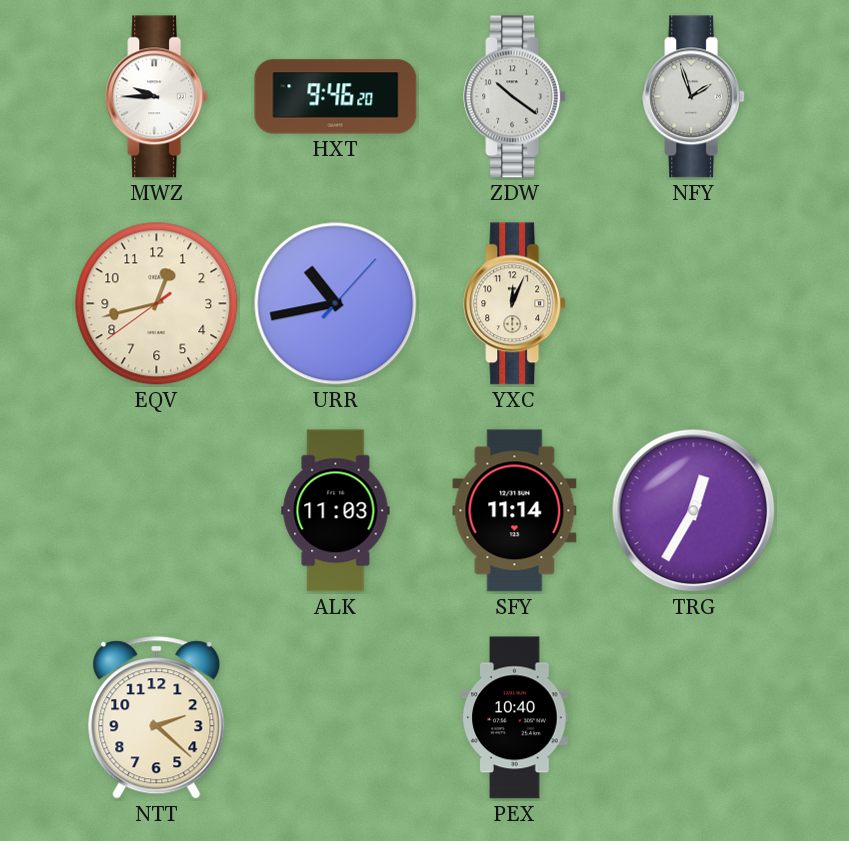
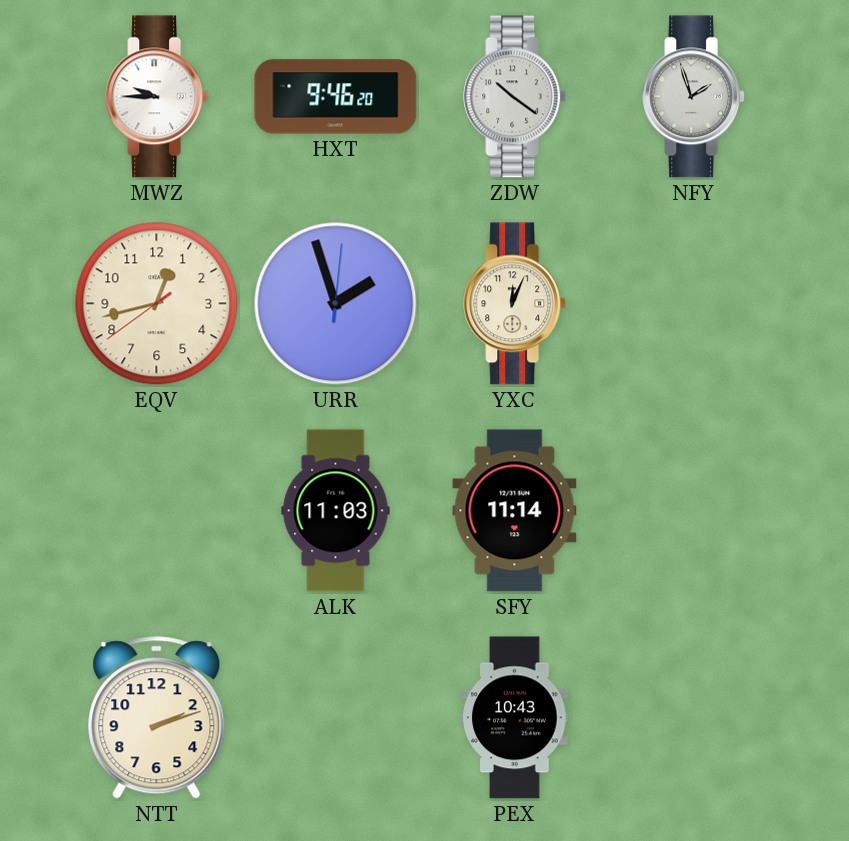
URR: 10:43 -> 1:57 (336, 304)
TRG: 12:35 -> none (694, 511)
NTT: 2:22 -> 2:12 (157, 718)
PEX: 10:40 -> 10:43 (515, 718)
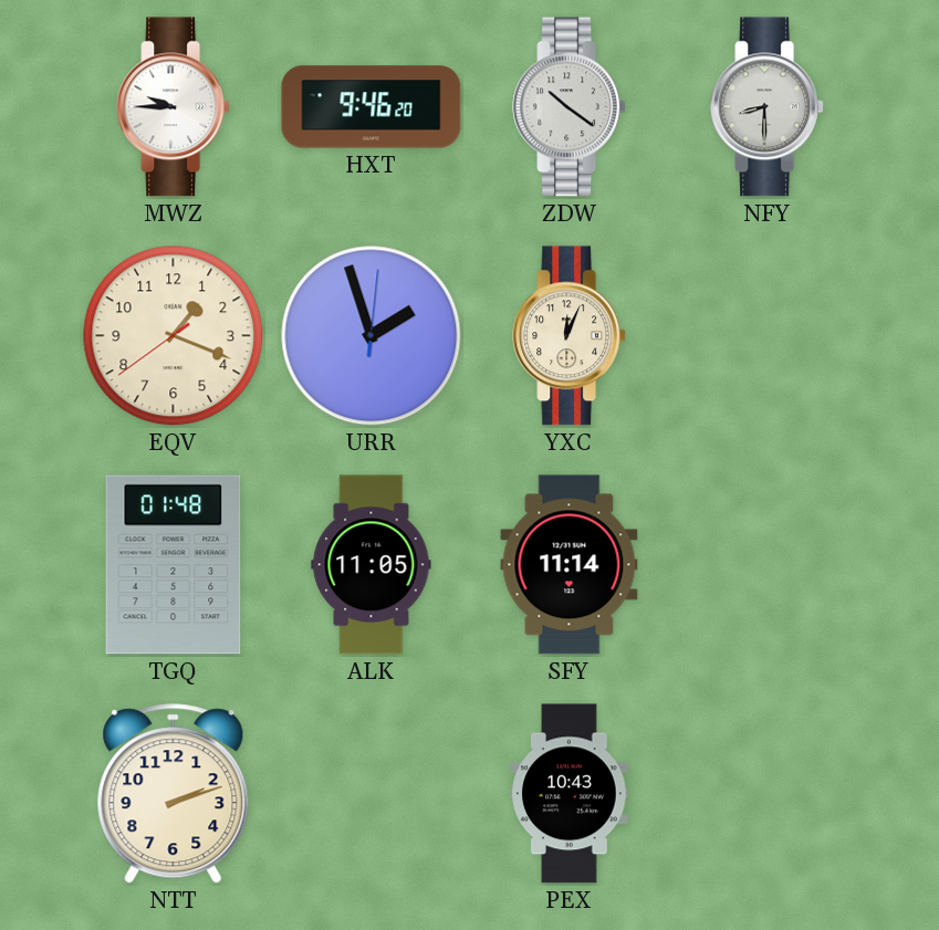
NFY: 1:57 -> 8:30 (768, 107)
EQV: 12:42 -> 1:18 (174, 336)
TGQ: none -> 01:48 (174, 565)
ALK: 11:03 -> 11:05 (372, 565)
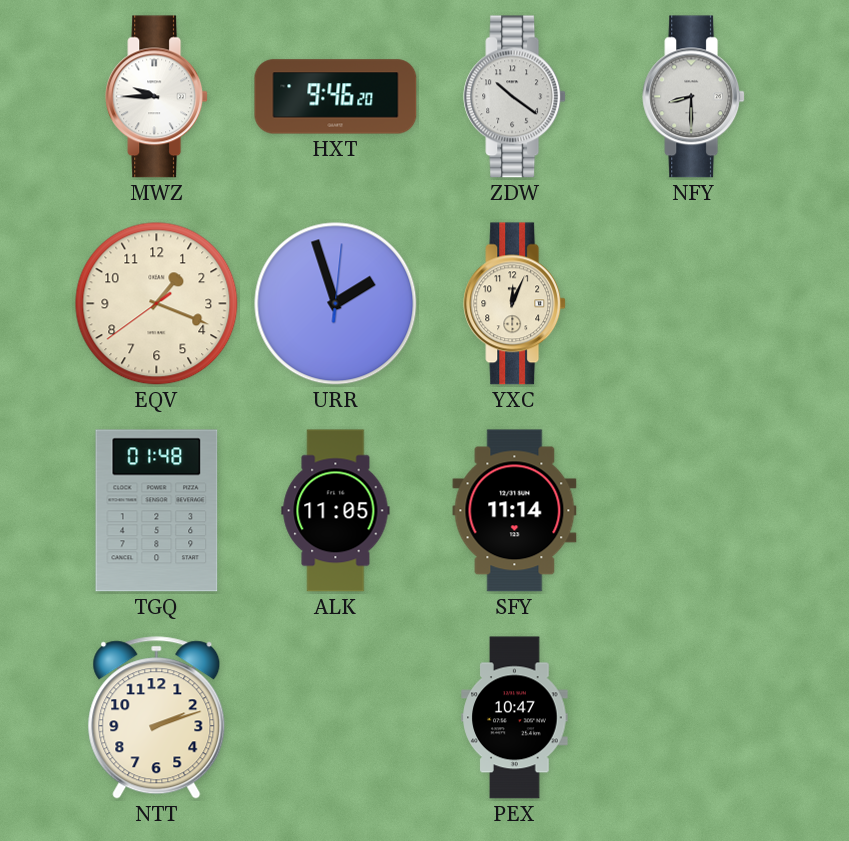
PEX: 10:43 -> 10:47 (515, 718)
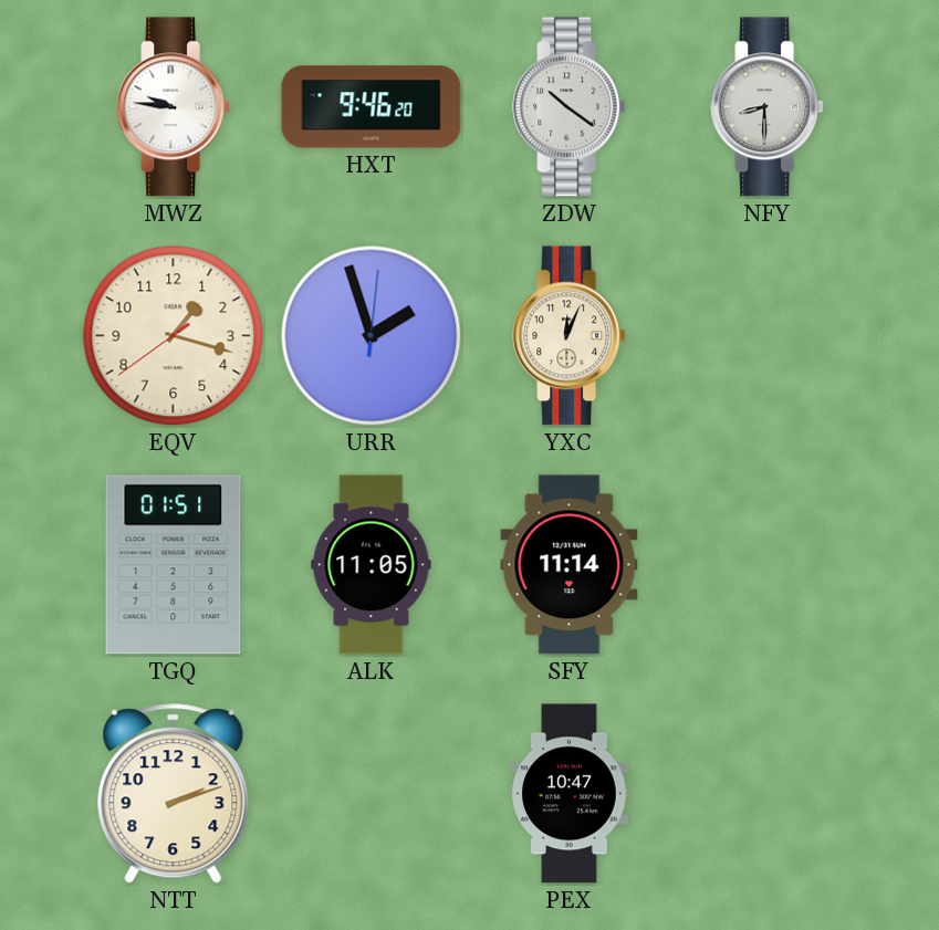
MWZ: 9:45 -> 9:46 (174, 107)
EQV: 1:18 -> 1:17 (174, 336)
TGQ: 01:48 -> 01:51 (174, 565)
